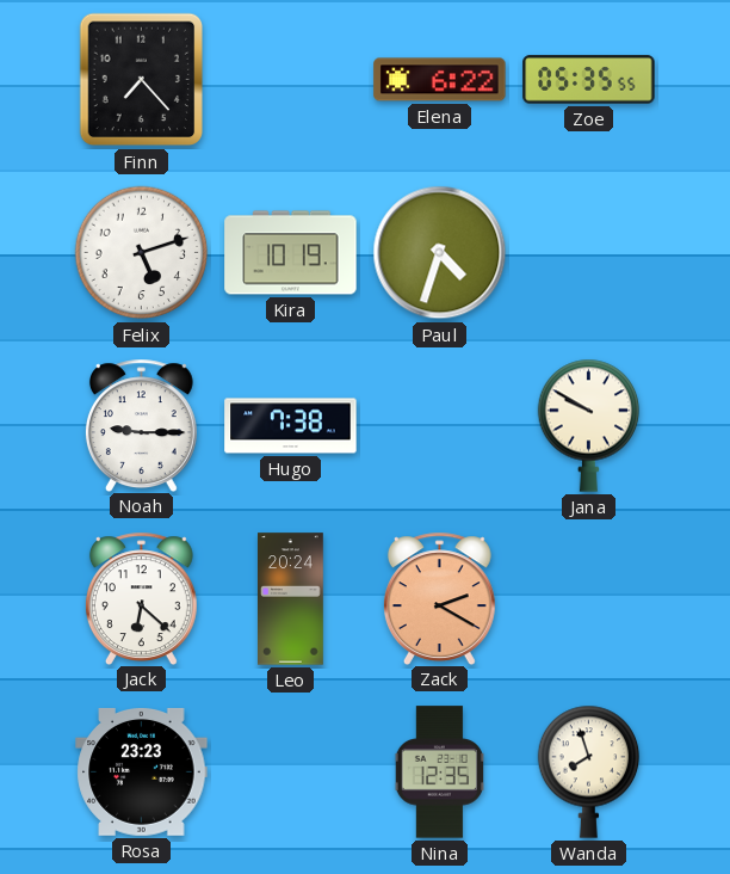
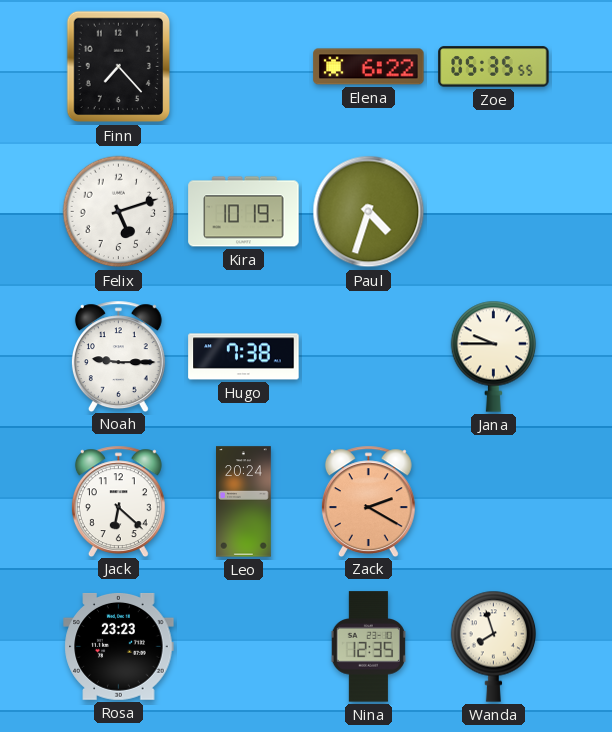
Jana: 9:50 -> 9:45 (494, 356)
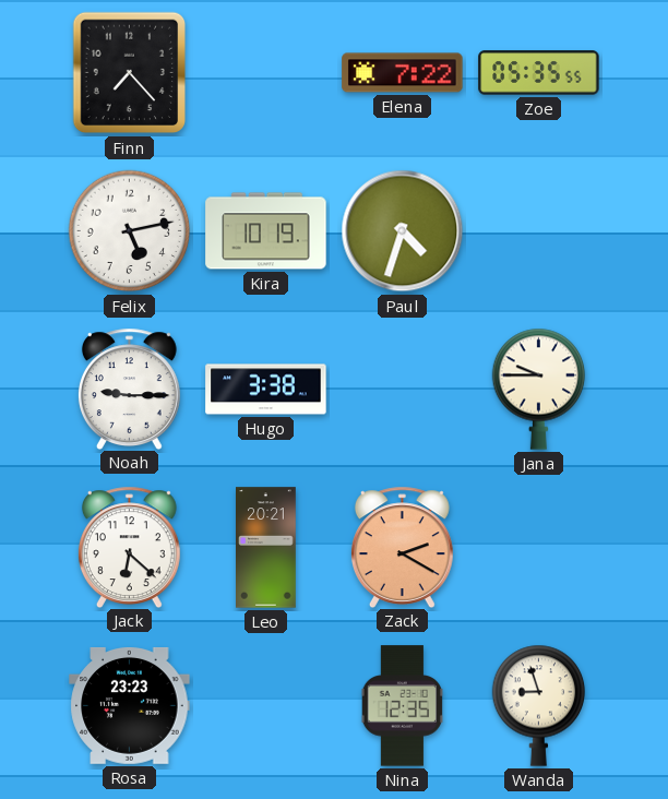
Elena: 6:22 -> 7:22 (403, 73)
Felix: 5:12 -> 5:13 (130, 231)
Hugo: 7:38 -> 3:38 (266, 390)
Leo: 20:24 -> 20:21 (266, 548)
Wanda: 7:57 -> 8:57 (539, 705)
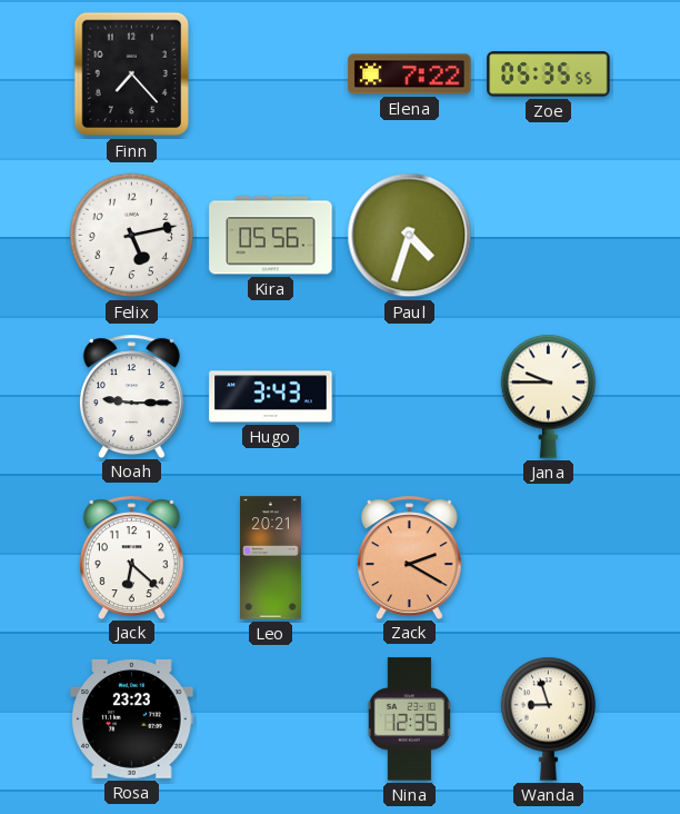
Kira: 10:19 -> 05:56 (271, 236)
Hugo: 3:38 -> 3:43 (271, 397)
